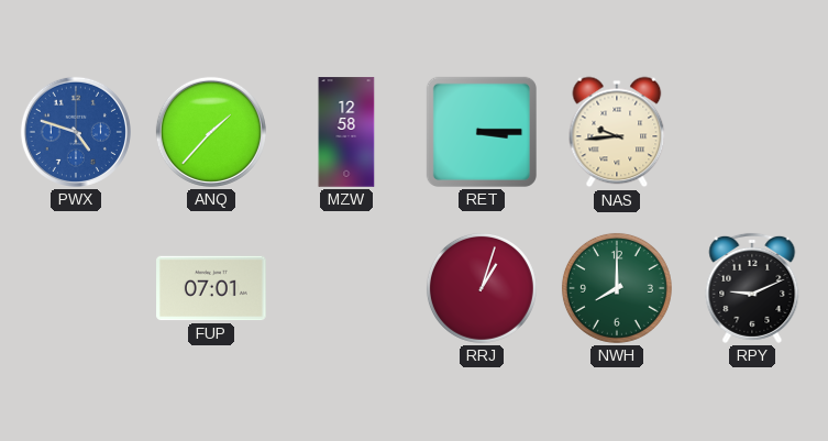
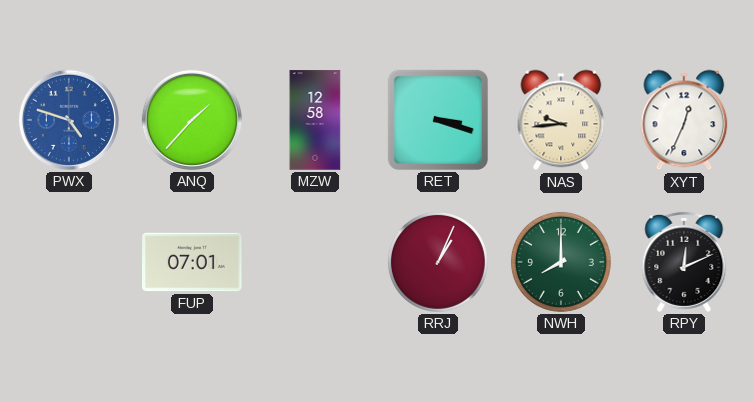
RET: 3:15 -> 3:18 (438, 120)
XYT: none -> 12:34 (684, 120)
RRJ: 1:03 -> 1:04 (438, 262)
RPY: 9:11 -> 12:11 (684, 262)
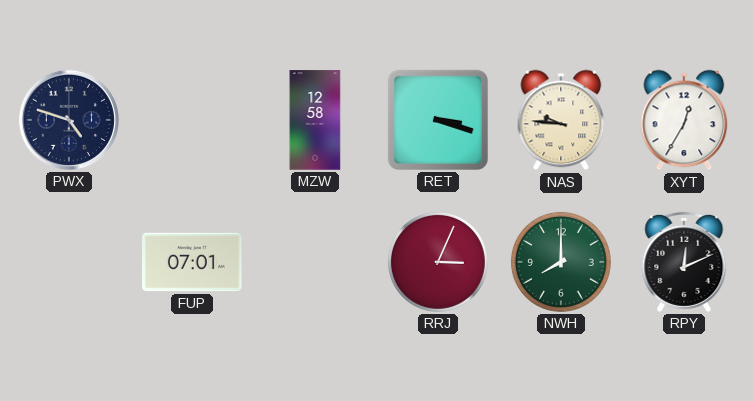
PWX dial: blue -> navy (69, 120)
ANQ: 1:37 -> none (192, 120)
NAS: 9:44 -> 9:46 (561, 120)
XYT: 12:34 -> 12:35 (684, 120)
RRJ: 1:04 -> 3:04 (438, 262)
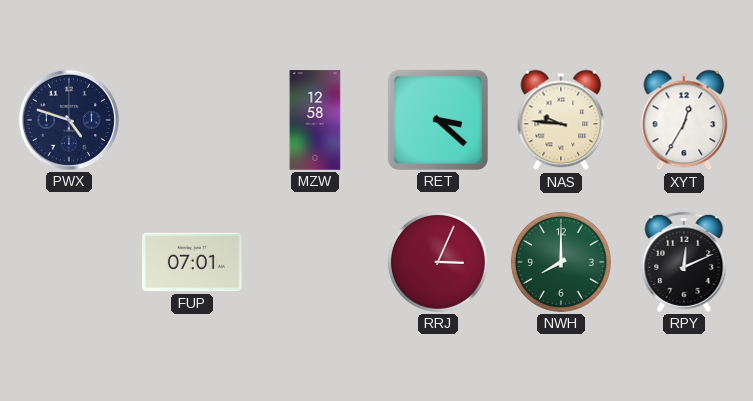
RET: 3:18 -> 3:22 (438, 120)
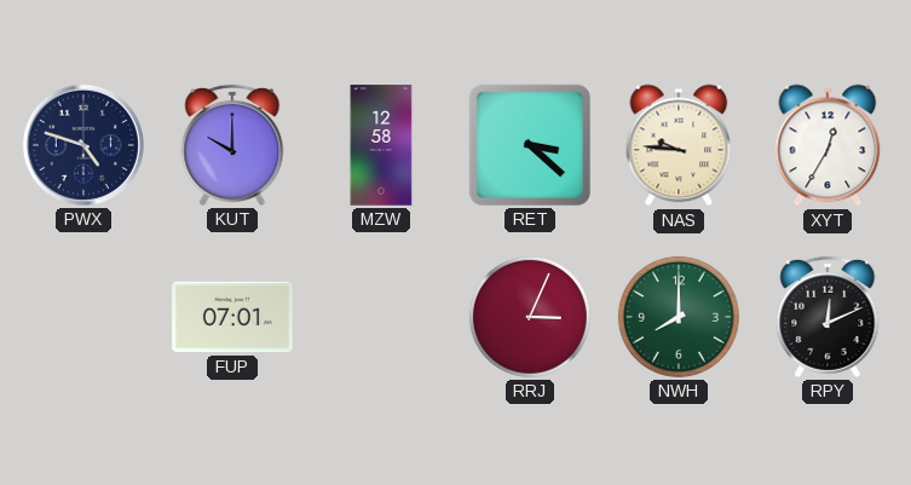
KUT: none -> 10:00 (232, 145)
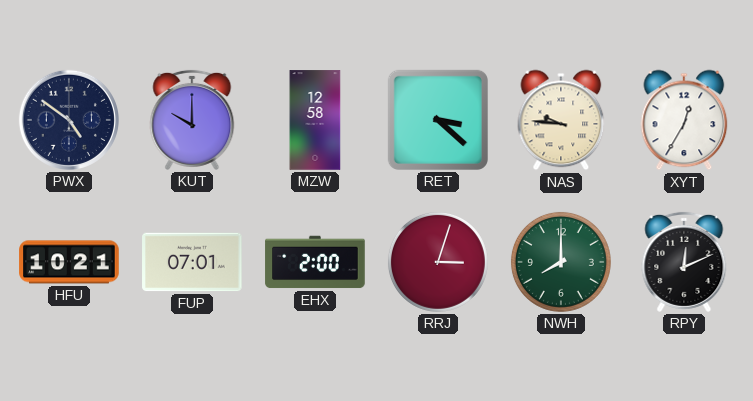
PWX: 4:48 -> 4:51 (69, 120)
HFU: none -> 10:21 (69, 262)
EHX: none -> 2:00 (315, 262)
RRJ: 3:04 -> 3:03 (438, 262)
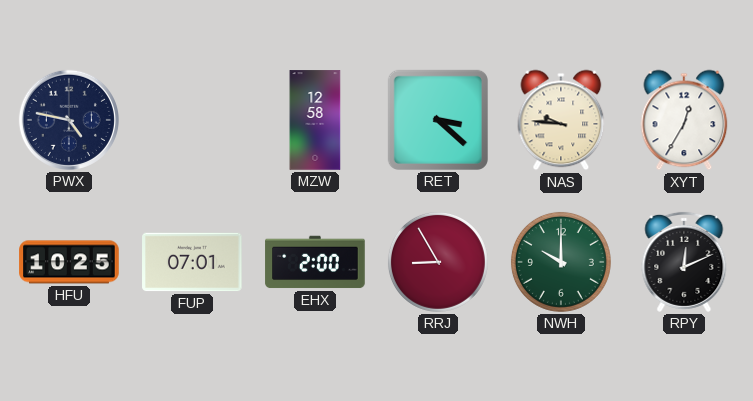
PWX: 4:51 -> 4:47 (69, 120)
KUT: 10:00 -> none (192, 120)
HFU: 10:21 -> 10:25 (69, 262)
RRJ: 3:03 -> 8:55 (438, 262)
NWH: 8:00 -> 10:00 (561, 262)
